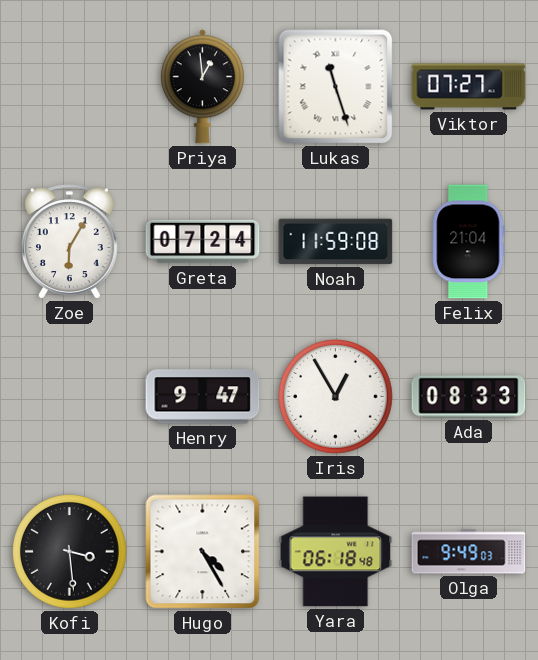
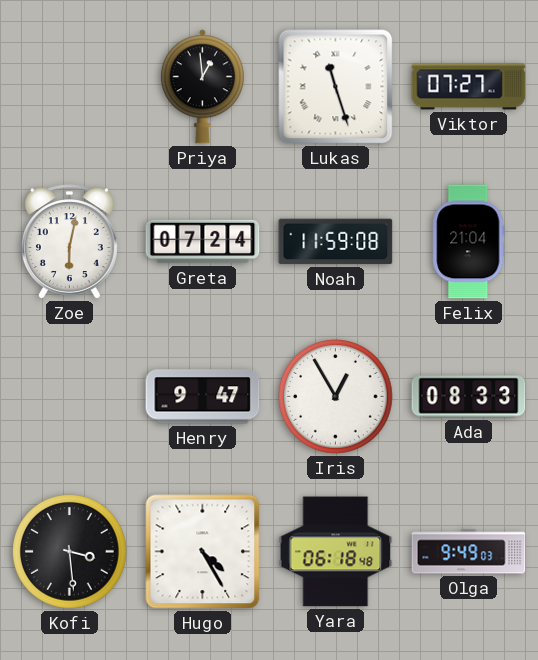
Zoe: 6:05 -> 6:02 (69, 242)
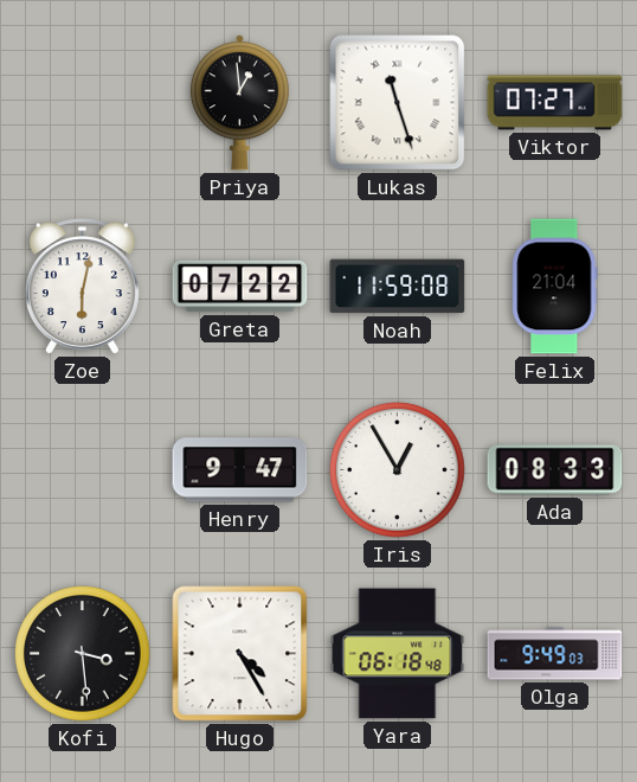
Greta: 07:24 -> 07:22 (240, 287)
